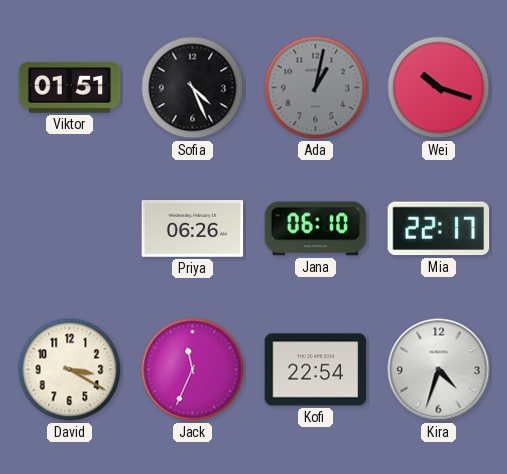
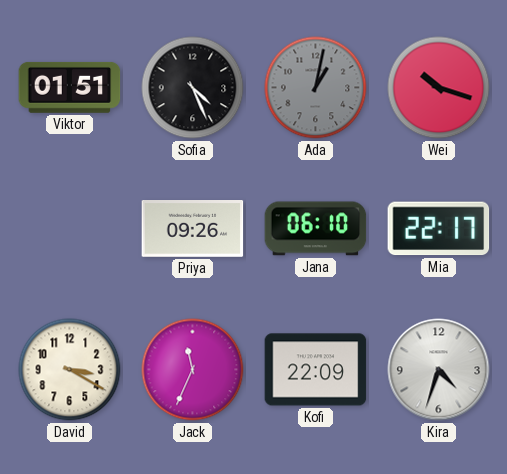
Priya: 06:26 -> 09:26 (193, 229)
Kofi: 22:54 -> 22:09 (316, 370)
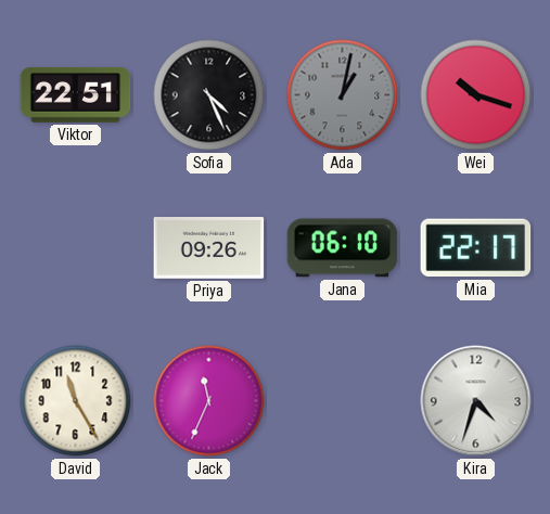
Viktor: 01:51 -> 22:51 (76, 94)
David: 3:20 -> 11:25 (76, 401)
Kofi: 22:09 -> none (316, 370)
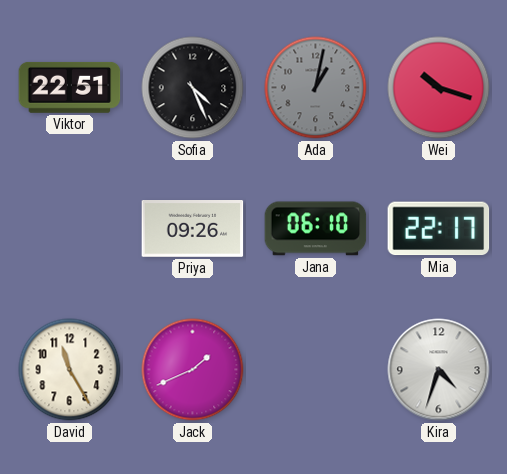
Jack: 11:34 -> 1:41 (193, 370)
